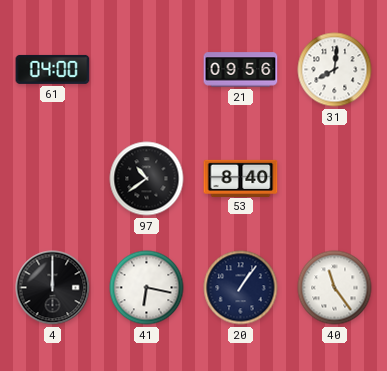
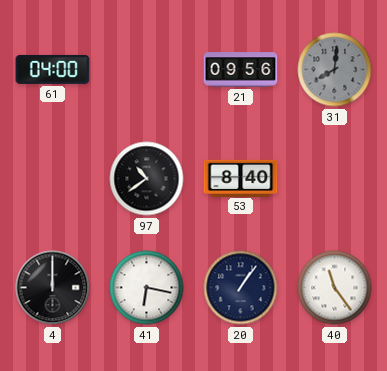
31 dial: white -> grey (335, 70)
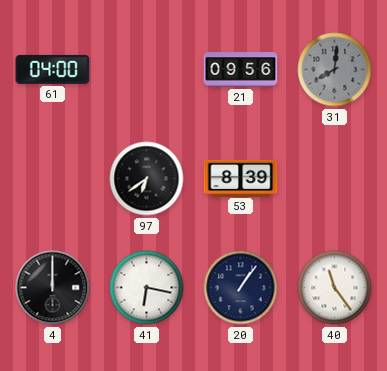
97: 10:39 -> 6:39 (147, 179)
53: 8:40 -> 8:39 (241, 178)
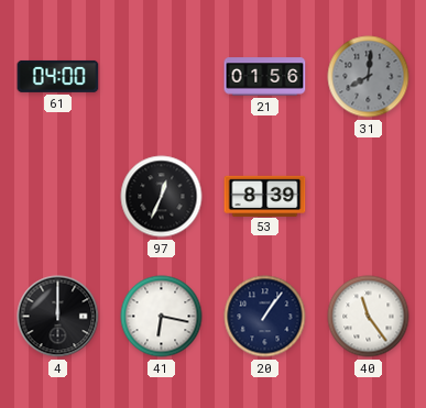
21: 09:56 -> 01:56 (265, 77)
97: 6:39 -> 12:34 (162, 197)
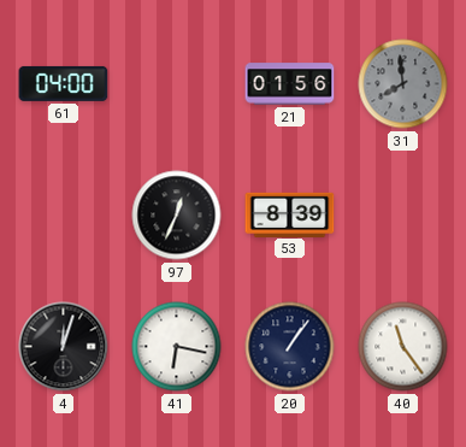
31: 8:01 -> 7:59 (403, 84)
4: 12:00 -> 12:03 (64, 347)
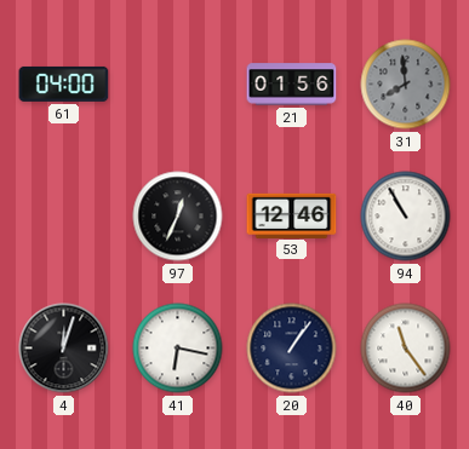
53: 8:39 -> 12:46 (292, 215)
94: none -> 10:55 (406, 217)
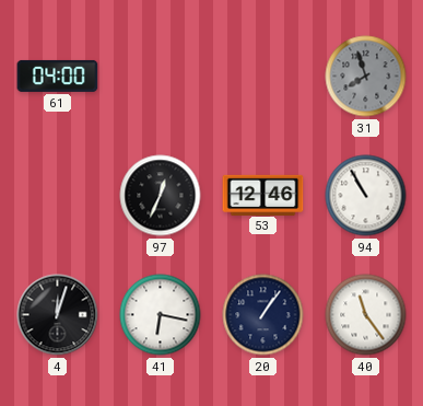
21: 01:56 -> none (292, 85)
31: 7:59 -> 7:57 (366, 77)
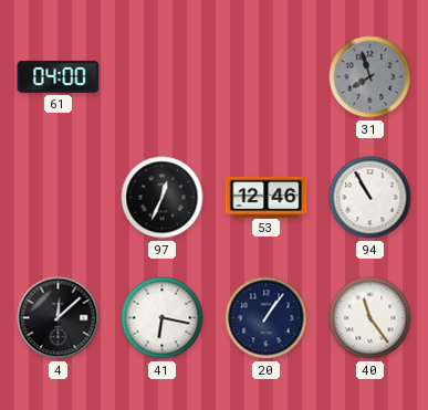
4: 12:03 -> 12:08 (59, 318)
